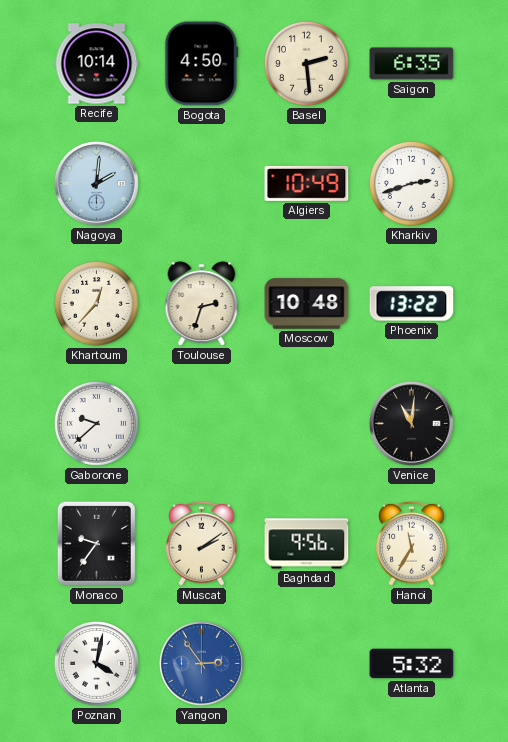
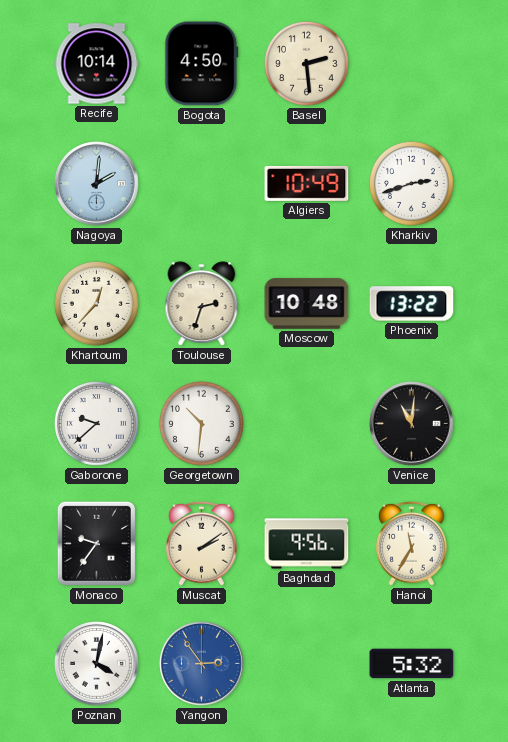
Saigon: 6:35 -> none (412, 64)
Georgetown: none -> 10:31 (201, 423)
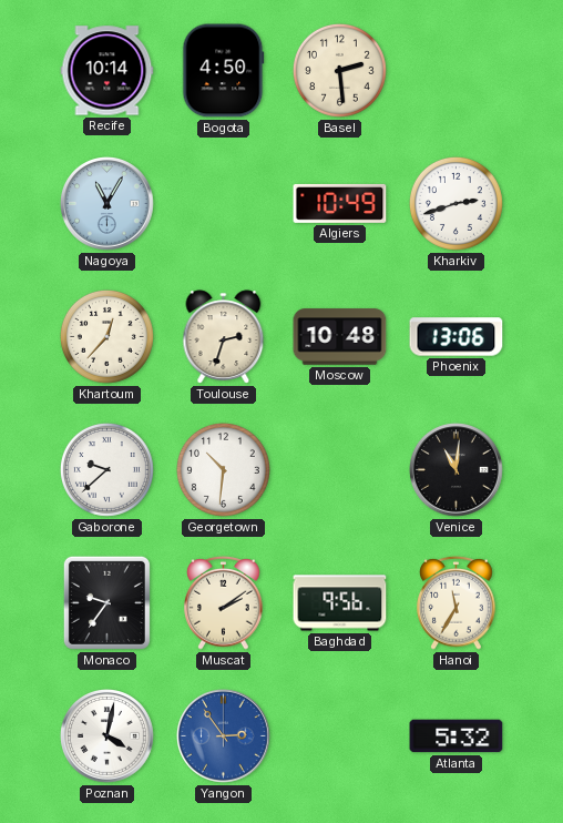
Nagoya: 2:01 -> 11:05 (108, 204)
Phoenix: 13:22 -> 13:06 (457, 337)
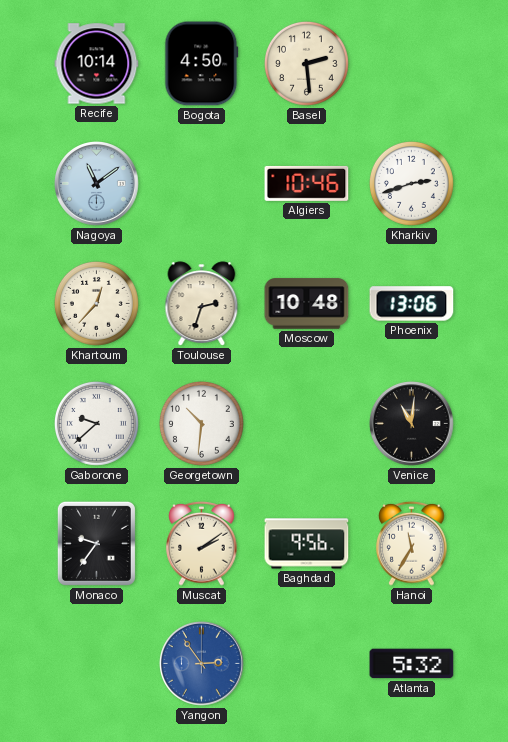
Nagoya: 11:05 -> 11:09 (97, 184)
Algiers: 10:49 -> 10:46 (307, 183)
Poznan: 4:02 -> none (108, 736)
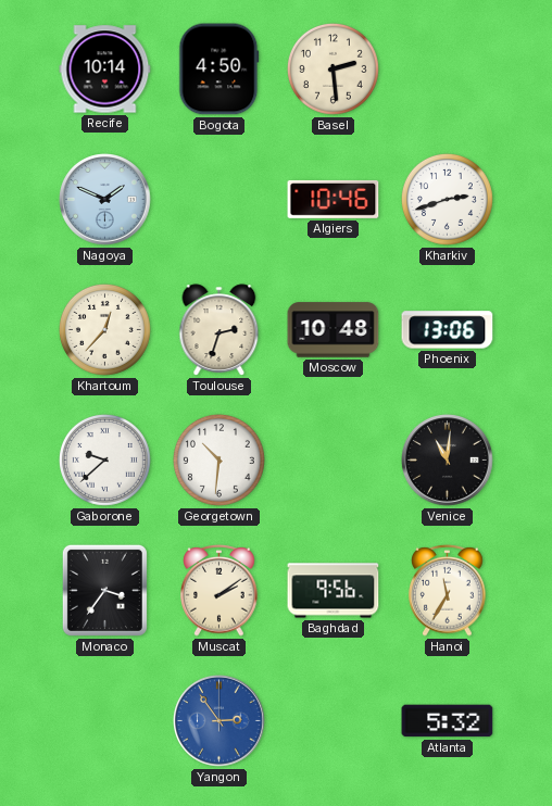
Nagoya: 11:09 -> 1:49 (105, 200)
Monaco: 9:36 -> 3:36 (104, 590)
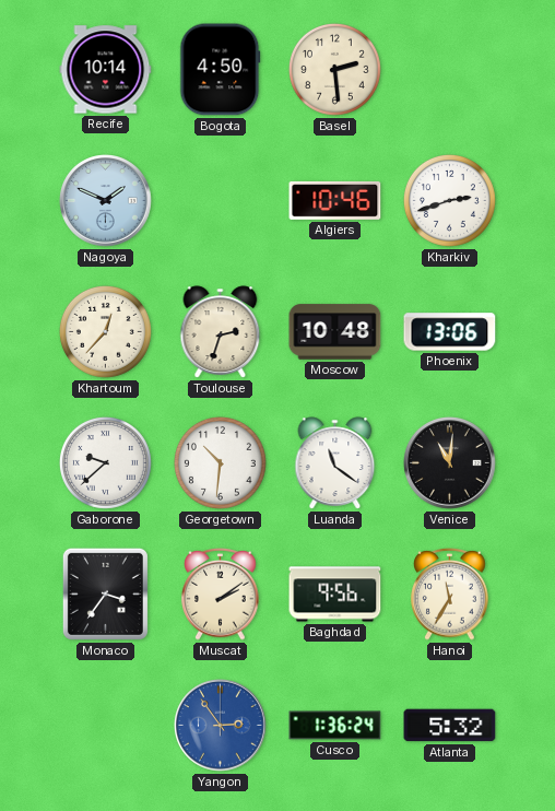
Luanda: none -> 11:21 (335, 463)
Cusco: none -> 1:36 (335, 726)
